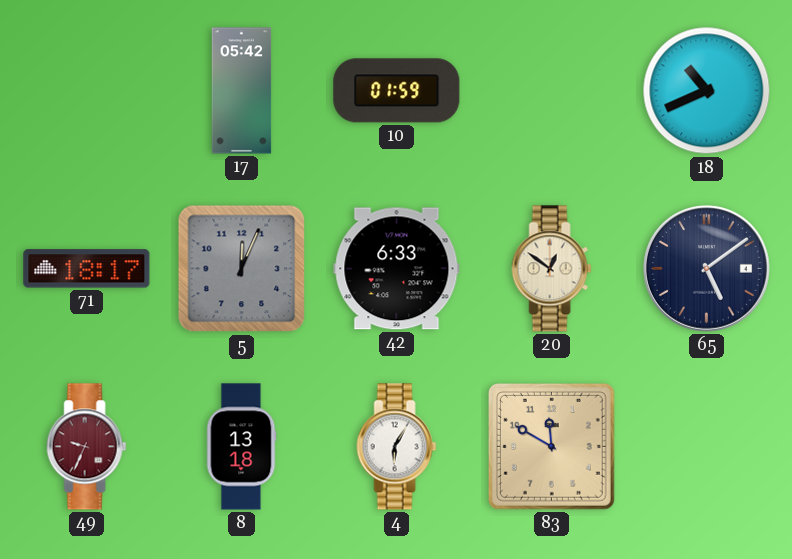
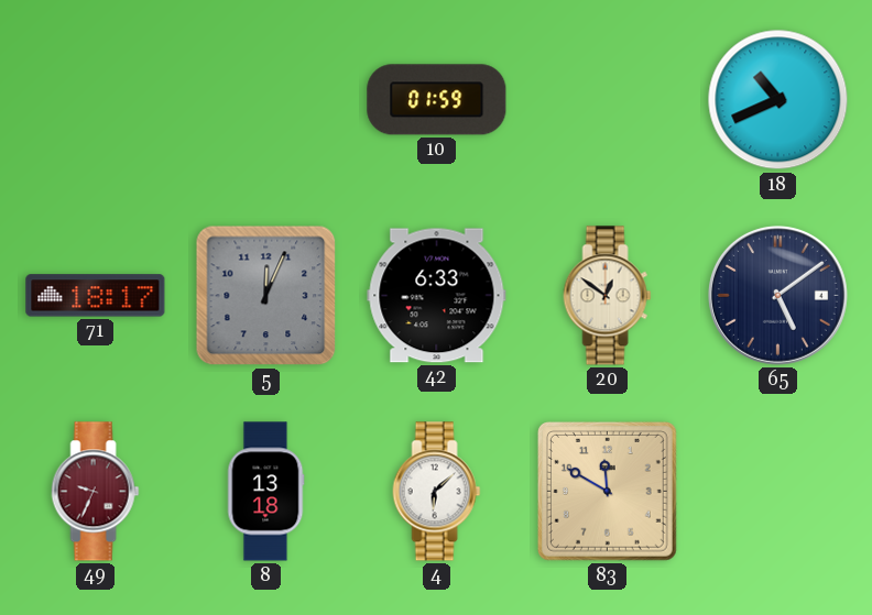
17: 05:42 -> none (242, 91)
4: 6:05 -> 6:08 (437, 492)
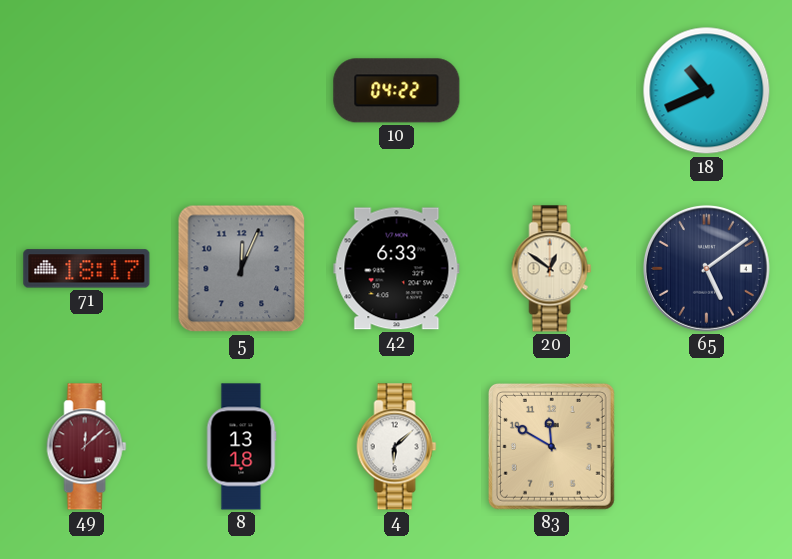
10: 01:59 -> 04:22 (397, 91)
49: 9:34 -> 12:08 (87, 447)
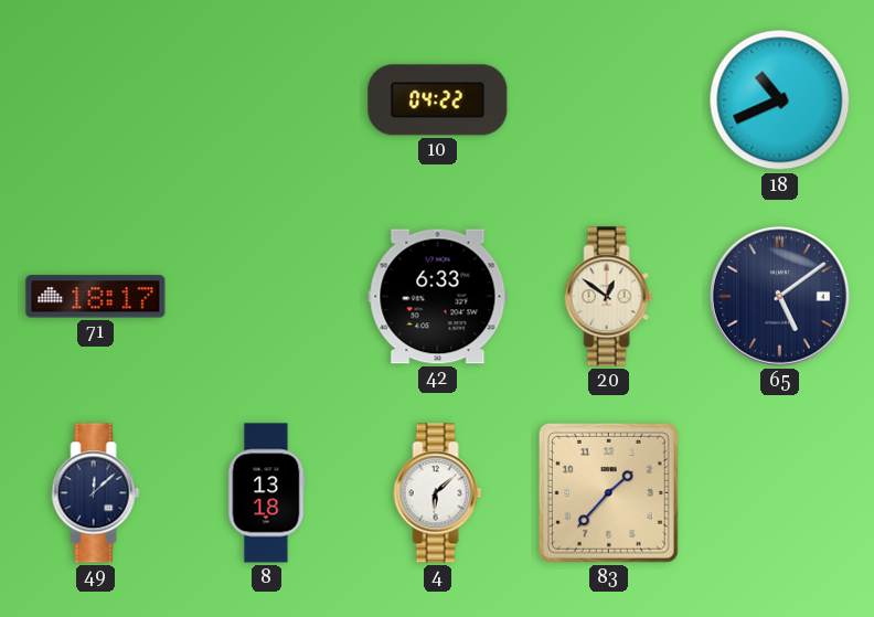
5: 12:04 -> none (242, 269)
49 dial: burgundy -> navy (96, 493)
83: 11:50 -> 1:37 (608, 492)
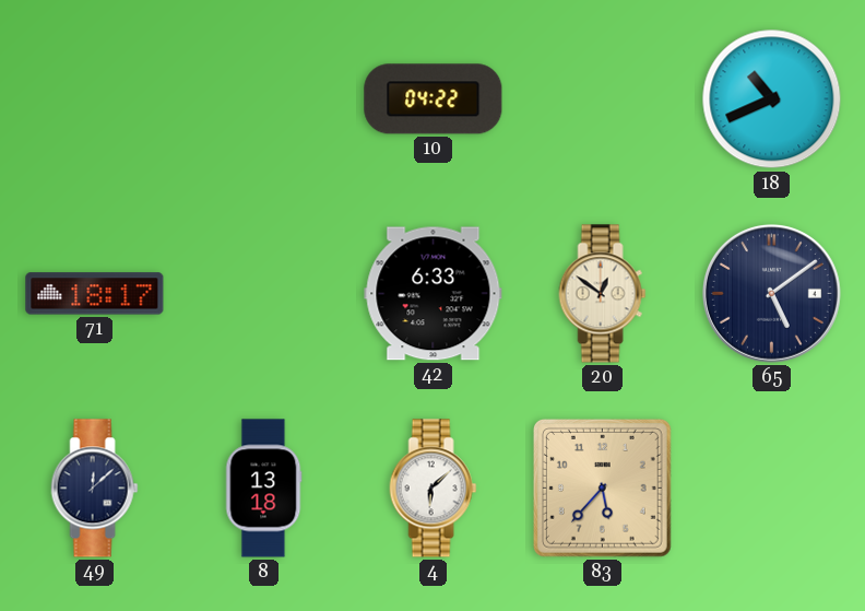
83: 1:37 -> 5:37 (602, 487)
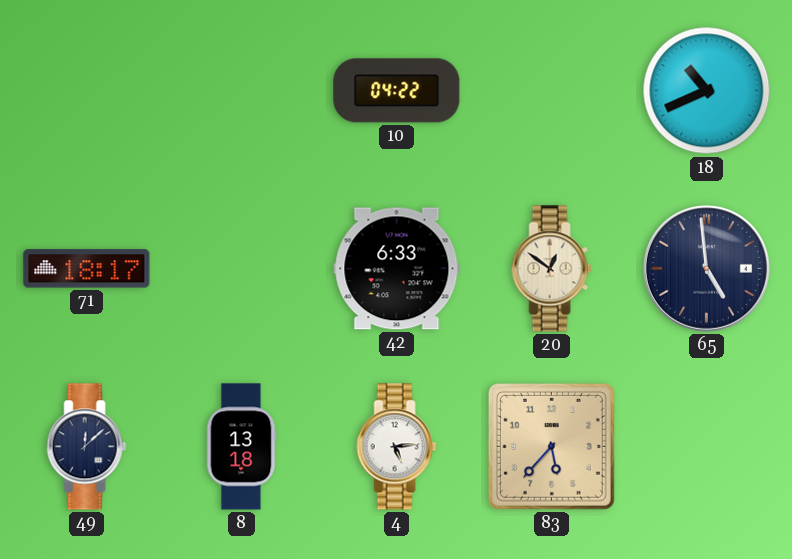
65: 5:09 -> 4:59 (706, 268)
4: 6:08 -> 5:14 (397, 447)
